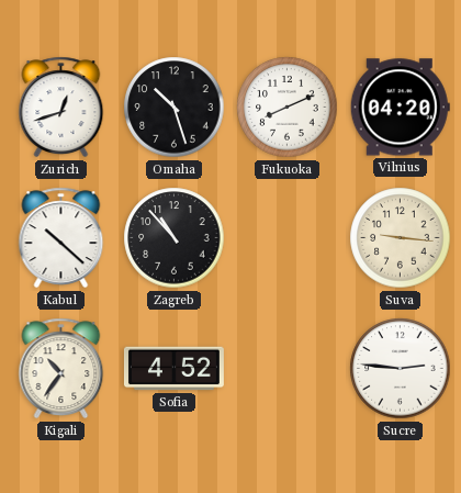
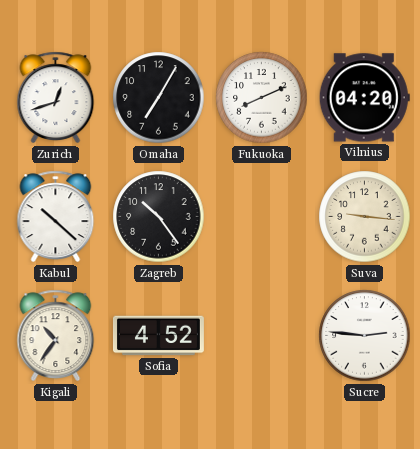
Omaha: 10:27 -> 7:05 (159, 98)
Zagreb: 10:53 -> 10:24 (159, 217)
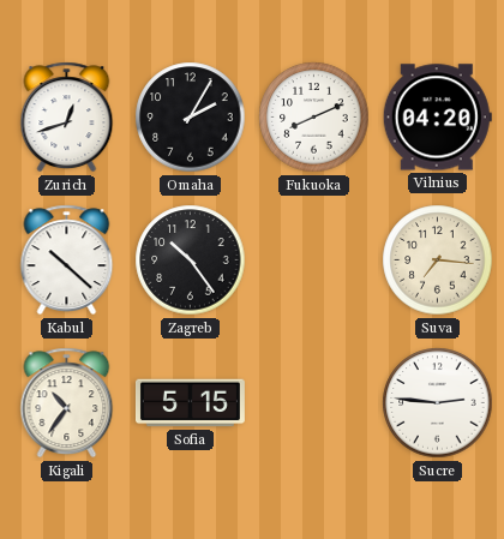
Omaha: 7:05 -> 2:05 (191, 118)
Suva: 9:16 -> 7:16 (438, 260)
Sofia: 4:52 -> 5:15 (190, 403)
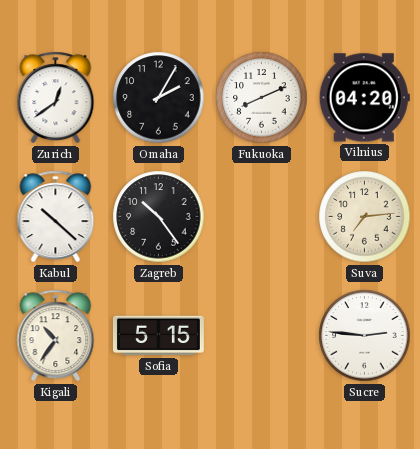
Zurich: 12:42 -> 12:39 (56, 98)
Suva: 7:16 -> 7:14 (365, 217)
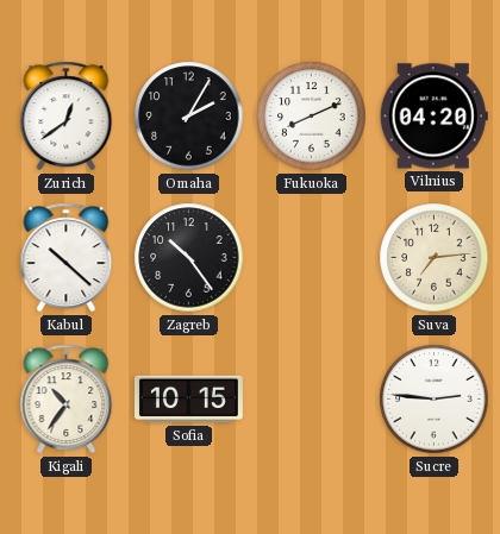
Sofia: 5:15 -> 10:15 (188, 400)
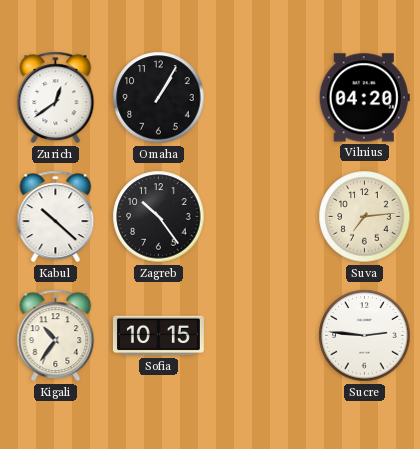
Omaha: 2:05 -> 1:05 (159, 98)
Fukuoka: 8:11 -> none (312, 117)
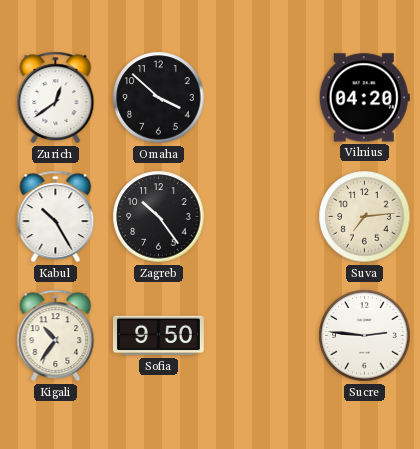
Omaha: 1:05 -> 3:52 (159, 98)
Kabul: 10:22 -> 10:25 (56, 217)
Sofia: 10:15 -> 9:50 (158, 336)
